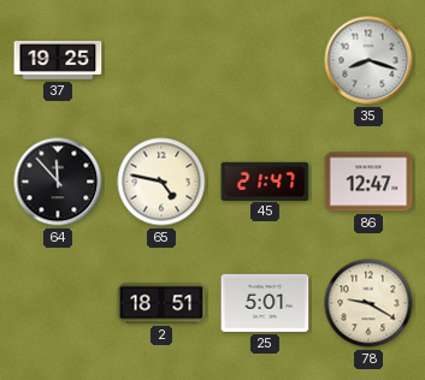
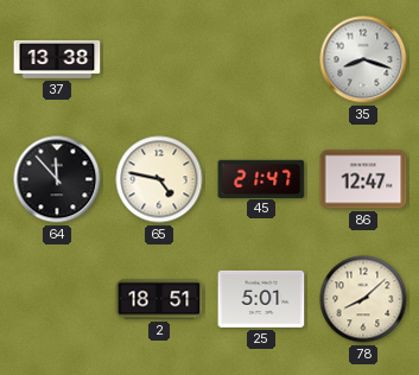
37: 19:25 -> 13:38 (57, 59)
78: 9:20 -> 8:08 (363, 299)
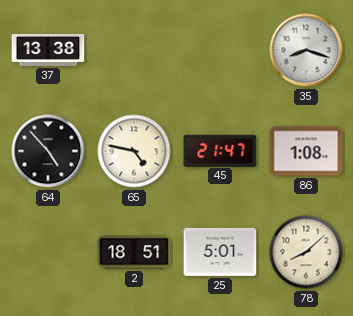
64: 11:53 -> 4:53 (48, 151)
86: 12:47 -> 1:08 (306, 151)
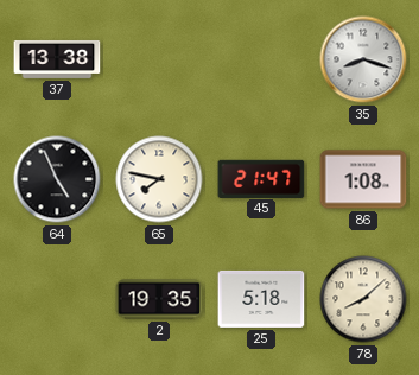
64: 4:53 -> 4:56 (57, 179)
65: 4:47 -> 7:47 (159, 179)
2: 18:51 -> 19:35 (159, 299)
25: 5:01 -> 5:18 (261, 299)
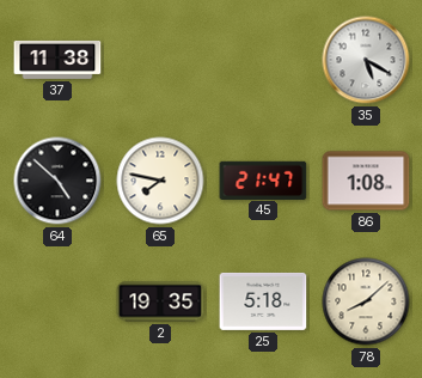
37: 13:38 -> 11:38 (57, 60)
35: 8:18 -> 5:20 (366, 60)
64: 4:56 -> 4:52 (57, 181)
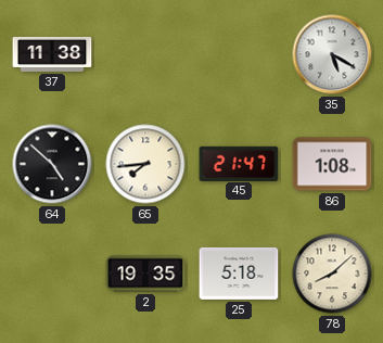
65: 7:47 -> 7:44 (145, 164)
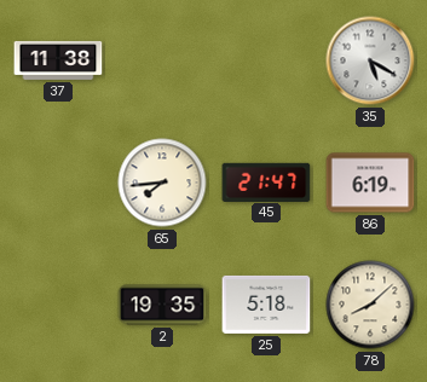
64: 4:52 -> none (52, 164)
86: 1:08 -> 6:19 (370, 183)
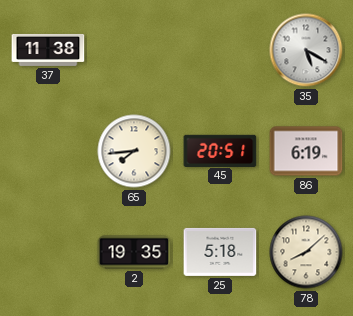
45: 21:47 -> 20:51 (220, 150)
